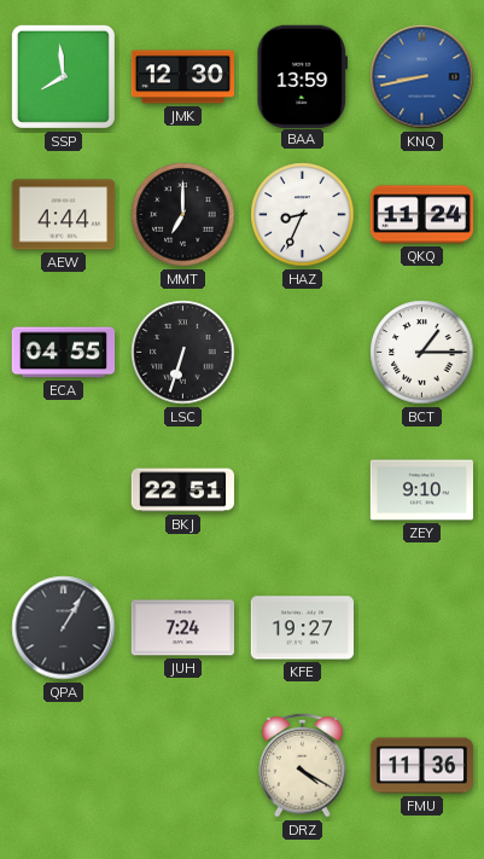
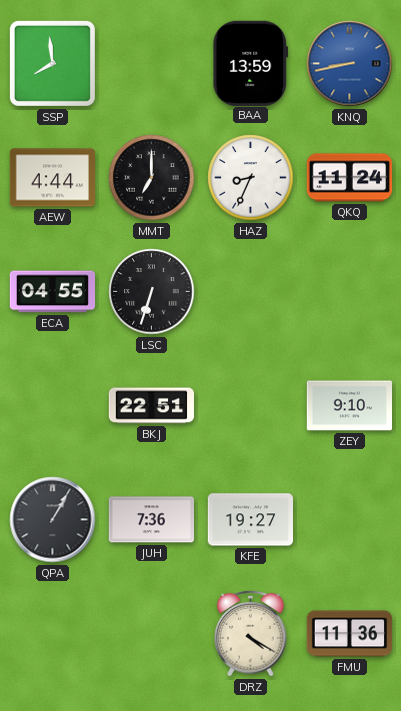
JMK: 12:30 -> none (183, 77)
BCT: 1:15 -> none (422, 353)
JUH: 7:24 -> 7:36 (151, 520)
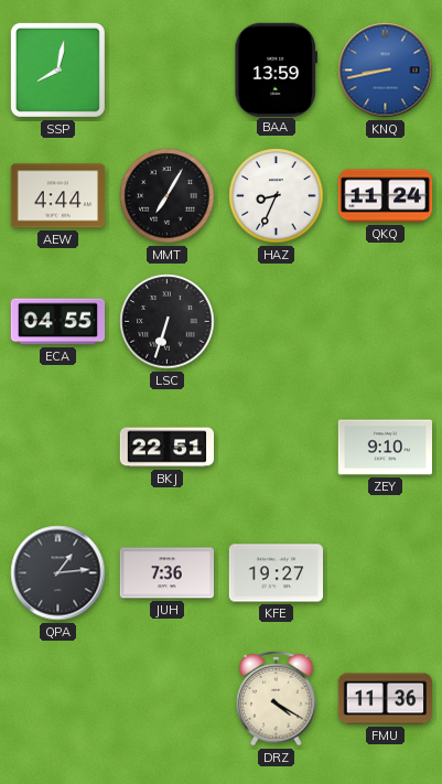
SSP: 7:59 -> 8:02 (57, 69)
MMT: 7:00 -> 7:05 (168, 196)
QPA: 1:05 -> 1:14 (58, 573)
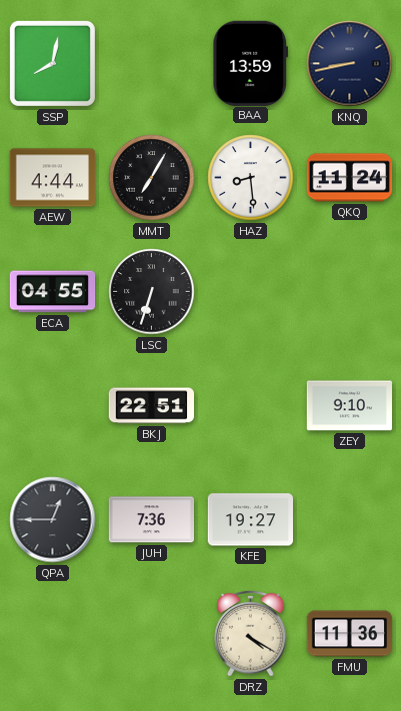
KNQ dial: blue -> navy (350, 64)
HAZ: 8:34 -> 8:29 (251, 178)
QPA: 1:14 -> 12:45 (53, 520)
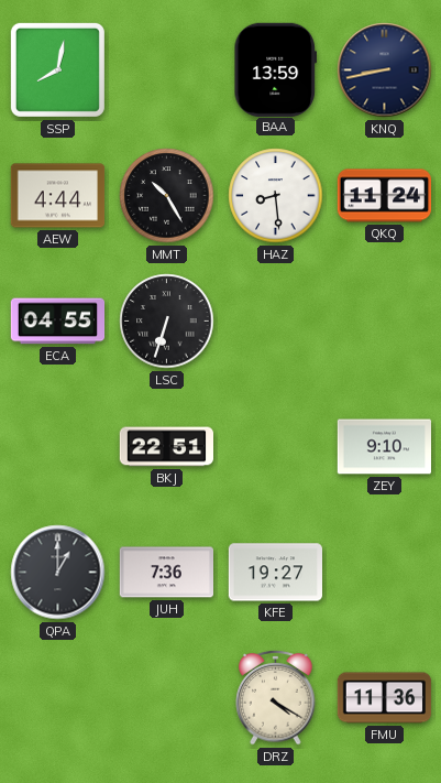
MMT: 7:05 -> 10:25 (167, 196)
QPA: 12:45 -> 1:00 (58, 573)
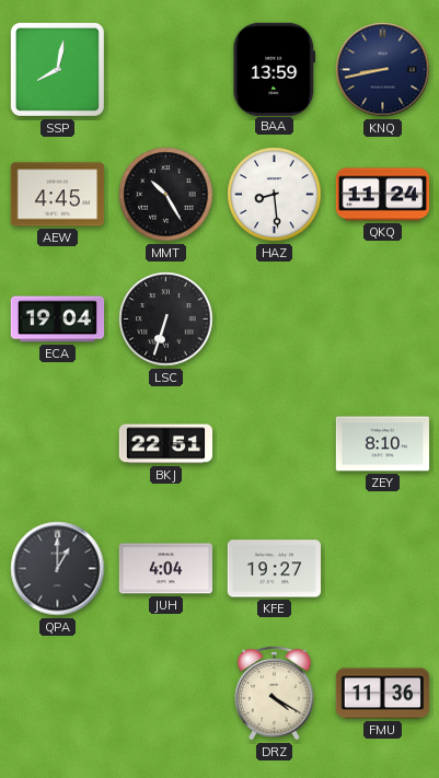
AEW: 4:44 -> 4:45 (58, 195)
ECA: 04:55 -> 19:04 (58, 320)
ZEY: 9:10 -> 8:10 (383, 444)
JUH: 7:36 -> 4:04 (165, 569)
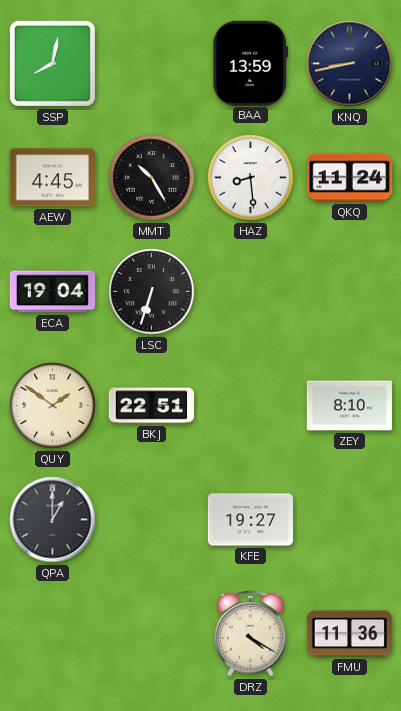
QUY: none -> 1:51 (53, 406)
JUH: 4:04 -> none (165, 569)
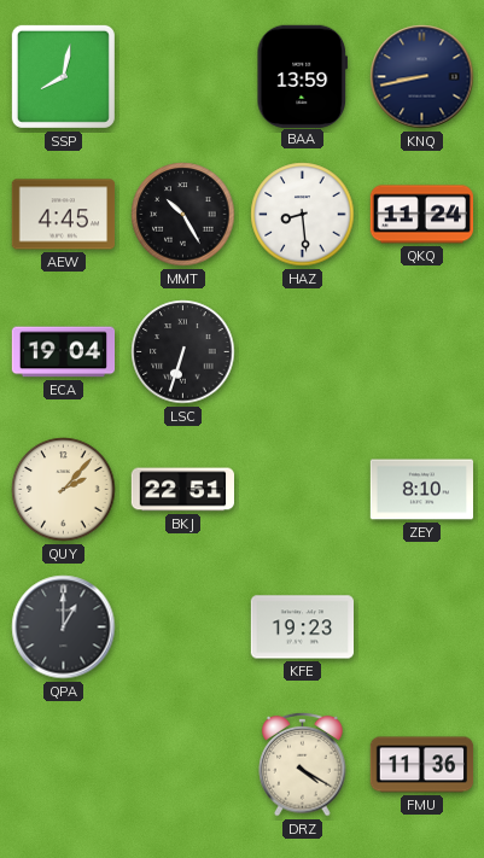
QUY: 1:51 -> 2:07 (64, 490)
KFE: 19:27 -> 19:23 (303, 628)
